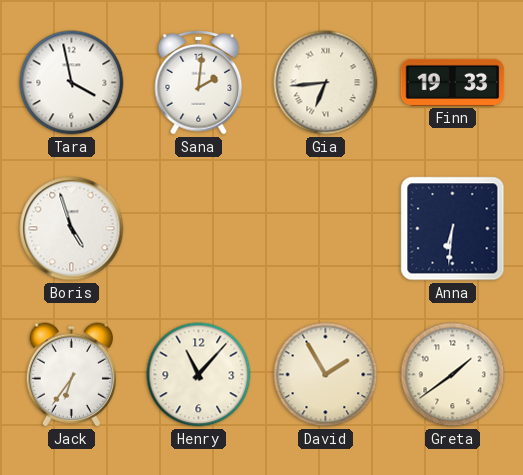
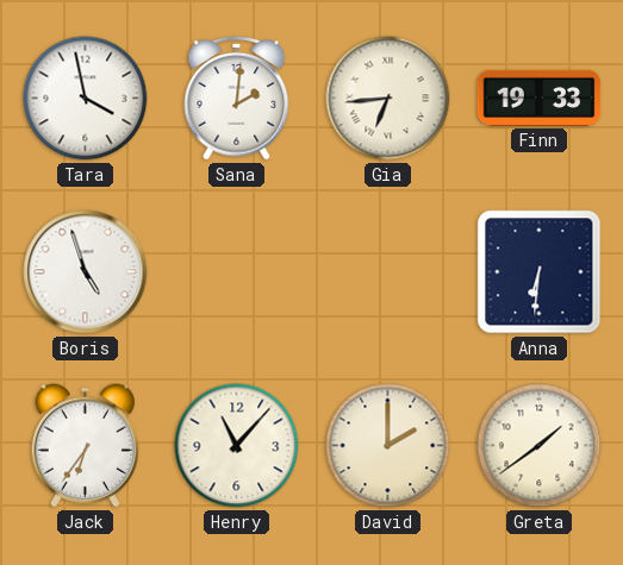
David: 1:55 -> 2:00 (388, 446)
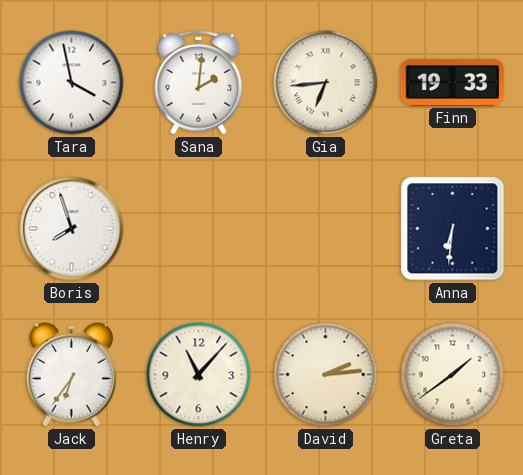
Boris: 4:57 -> 7:57 (72, 229)
David: 2:00 -> 2:14 (326, 375)
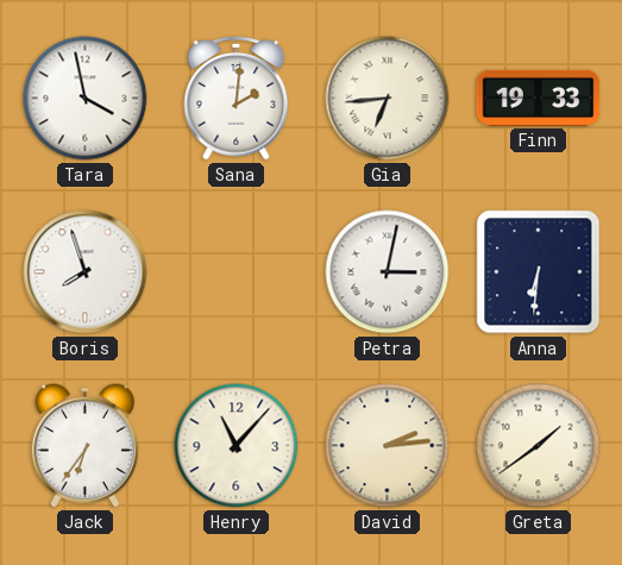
Petra: none -> 3:02 (388, 272)
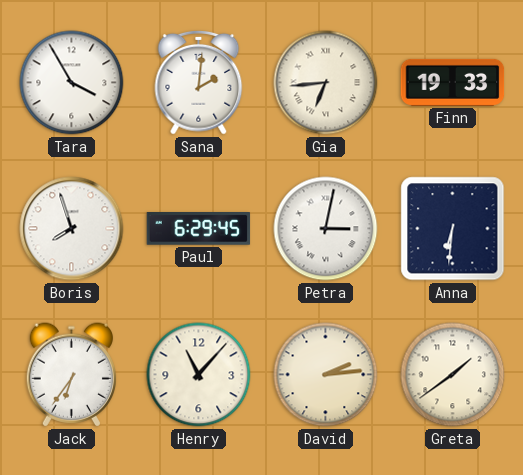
Tara: 3:58 -> 3:55 (72, 83)
Paul: none -> 6:29 (199, 229)
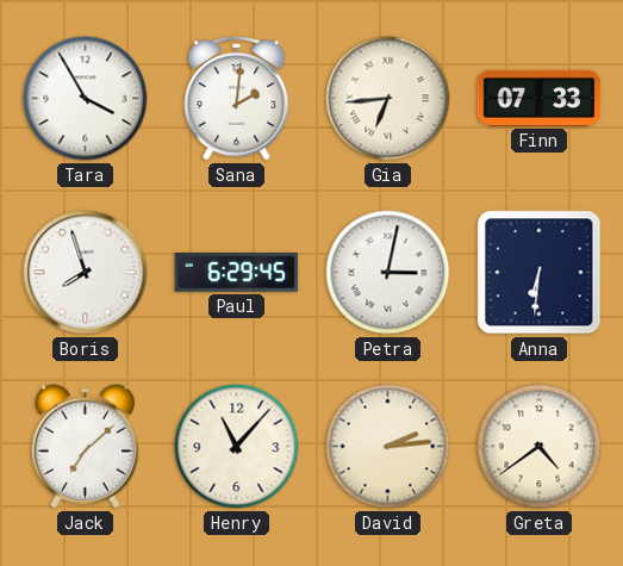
Finn: 19:33 -> 07:33 (540, 98)
Jack: 6:36 -> 7:08 (85, 447)
Greta: 1:39 -> 4:39 (540, 447)
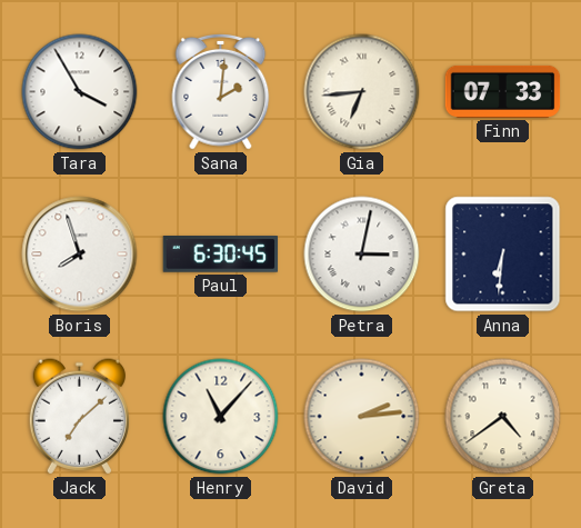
Paul: 6:29 -> 6:30 (221, 255)
